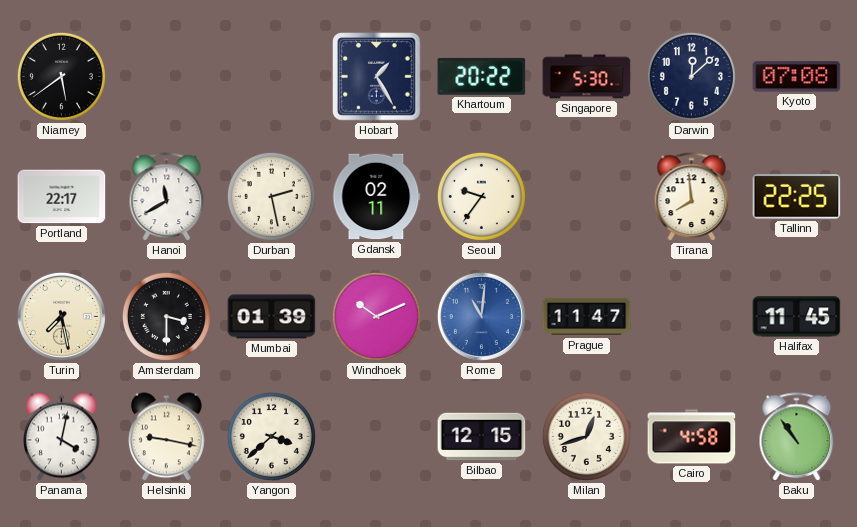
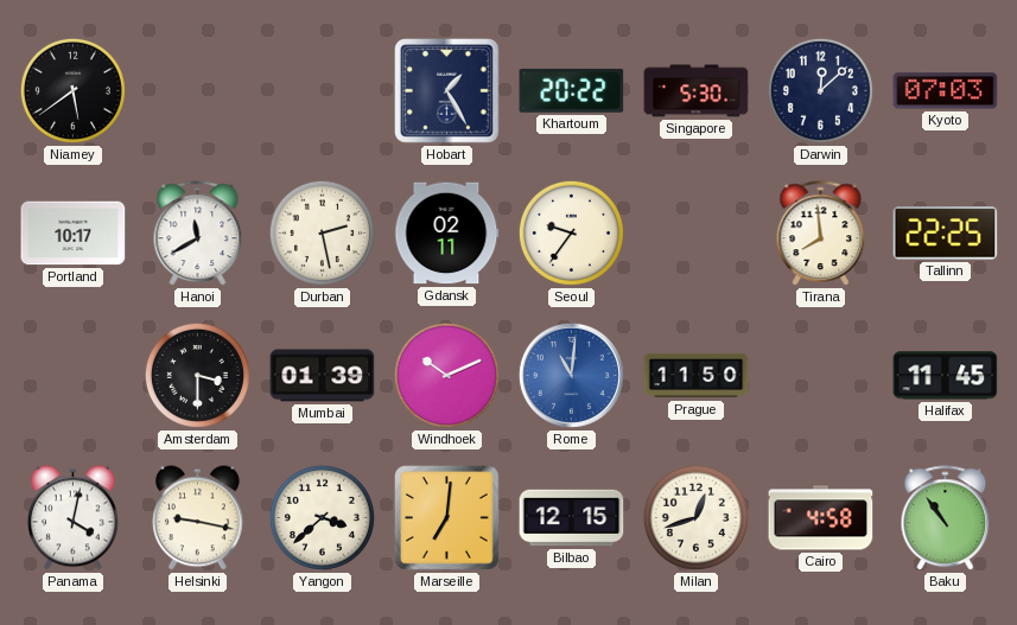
Kyoto: 07:08 -> 07:03 (946, 91)
Portland: 22:17 -> 10:17 (74, 234)
Turin: 7:28 -> none (61, 316)
Prague: 11:47 -> 11:50 (697, 376)
Marseille: none -> 7:01 (447, 518)
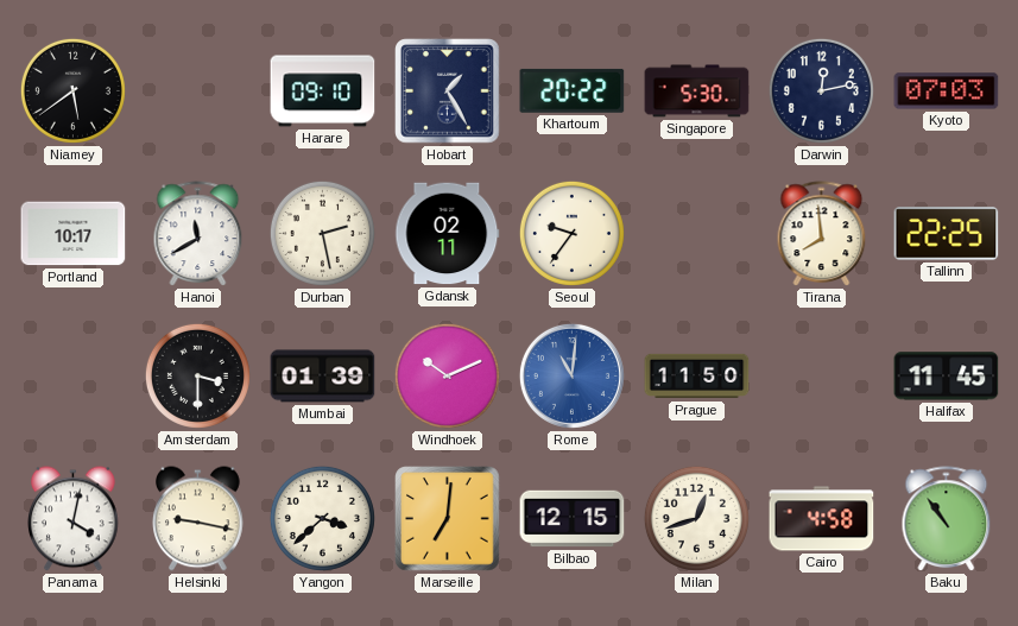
Harare: none -> 09:10 (323, 91)
Darwin: 12:08 -> 12:13 (821, 90)
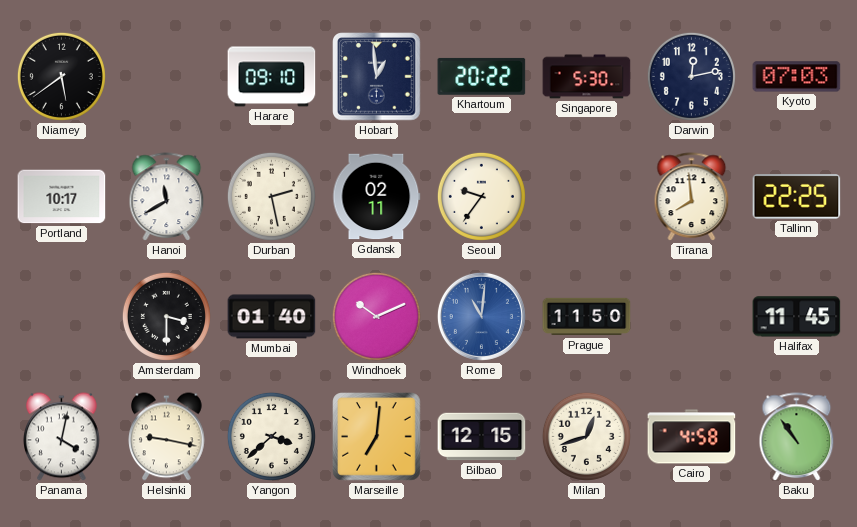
Hobart: 1:25 -> 12:59 (377, 77)
Mumbai: 01:39 -> 01:40 (272, 317)
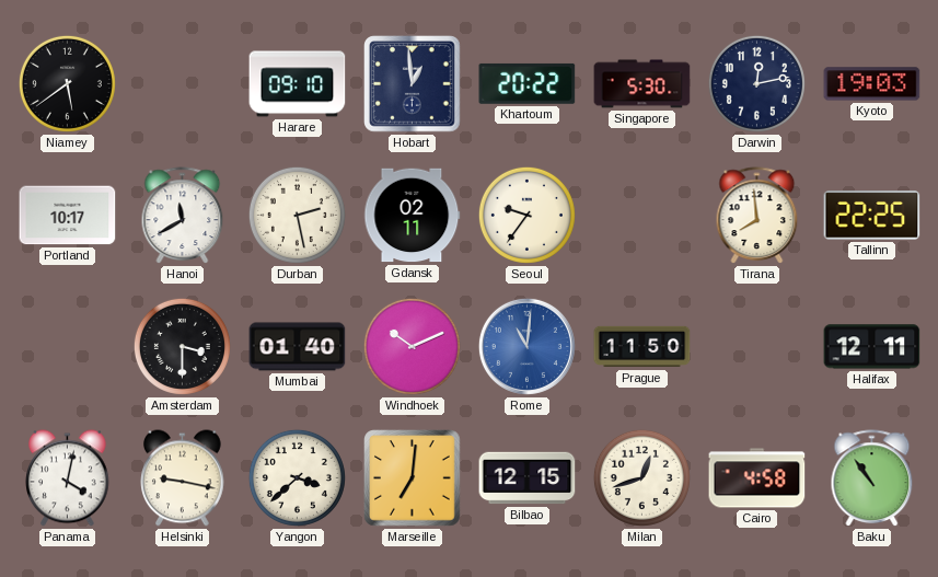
Kyoto: 07:03 -> 19:03 (872, 84)
Halifax: 11:45 -> 12:11 (872, 347)
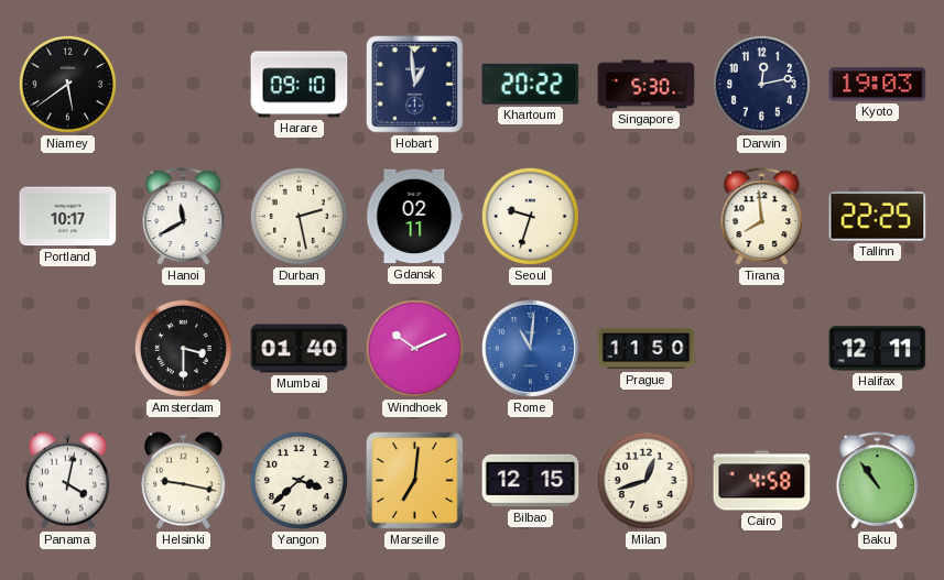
Seoul: 9:36 -> 9:33 (530, 216)
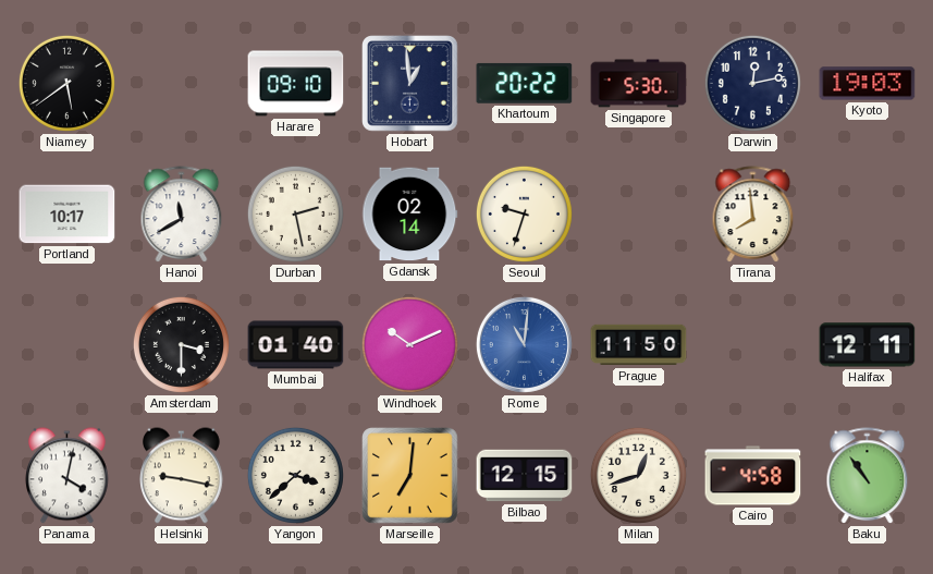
Gdansk: 02:11 -> 02:14 (410, 215)
Tallinn: 22:25 -> none (878, 217)
